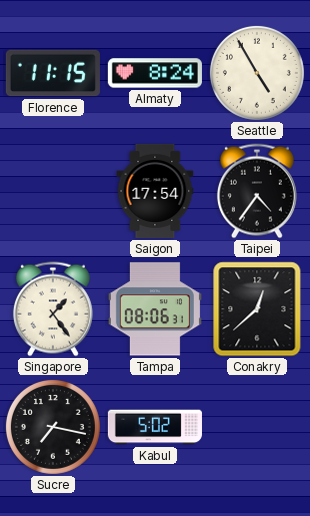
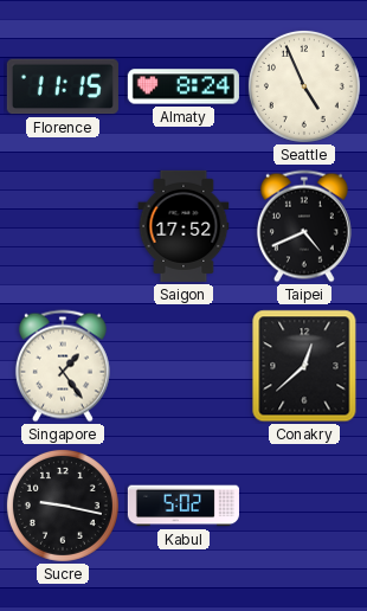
Seattle: 4:55 -> 4:56 (304, 86)
Saigon: 17:54 -> 17:52 (183, 226)
Taipei: 4:36 -> 4:41 (304, 226)
Tampa: 08:06 -> none (155, 309)
Sucre: 7:17 -> 9:17 (63, 506)
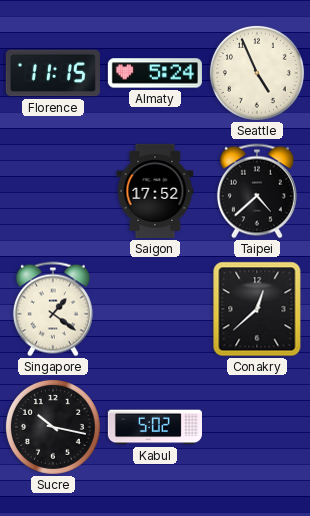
Almaty: 8:24 -> 5:24 (155, 73)
Taipei: 4:41 -> 4:38 (257, 191)
Singapore: 1:24 -> 1:21 (53, 309)
Sucre: 9:17 -> 10:17 (53, 427)
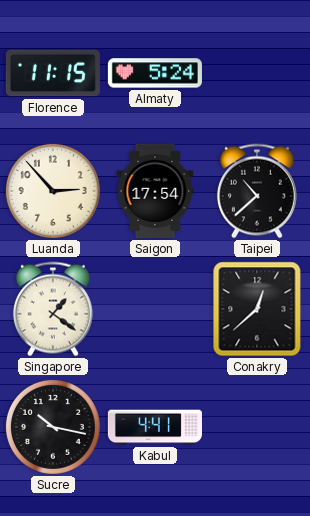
Seattle: 4:56 -> none (257, 73)
Luanda: none -> 2:53 (53, 191)
Saigon: 17:52 -> 17:54 (155, 191)
Taipei: 4:38 -> 10:38 (257, 191)
Kabul: 5:02 -> 4:41 (155, 427)
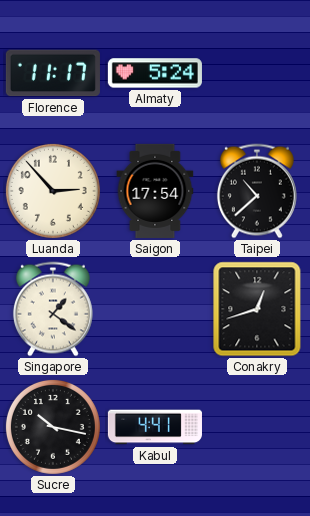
Florence: 11:15 -> 11:17 (53, 73)
Conakry: 12:38 -> 12:42 (257, 309)
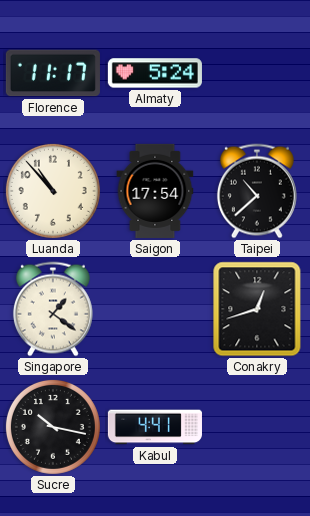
Luanda: 2:53 -> 10:53 (53, 191)
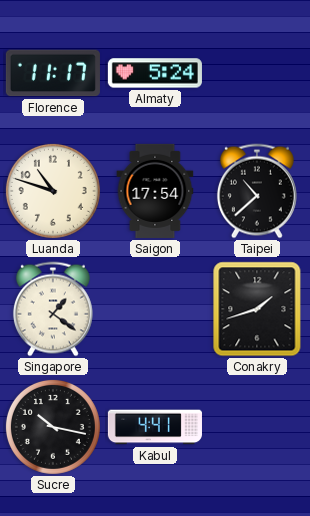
Luanda: 10:53 -> 10:48 (53, 191)
Conakry: 12:42 -> 1:42 (257, 309)
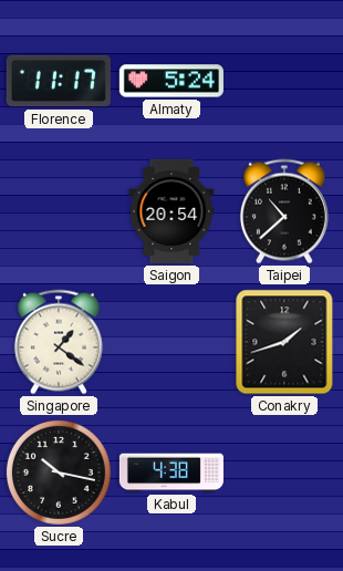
Luanda: 10:48 -> none (53, 191)
Saigon: 17:54 -> 20:54 (171, 211)
Kabul: 4:41 -> 4:38 (171, 473)
